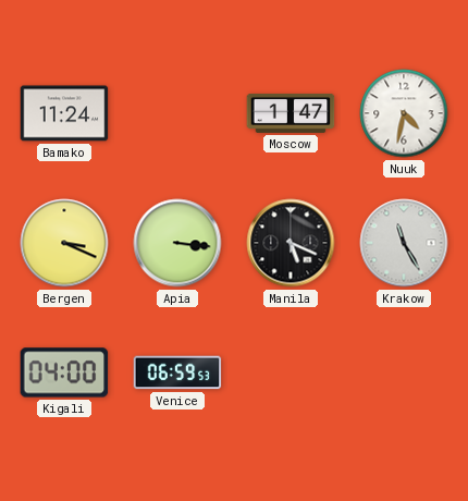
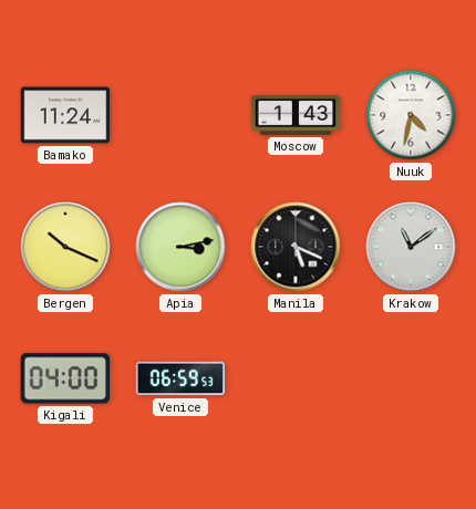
Moscow: 1:47 -> 1:43 (296, 115)
Bergen: 3:19 -> 10:19 (65, 247)
Apia: 3:16 -> 3:13 (180, 247)
Krakow: 11:25 -> 11:09 (411, 247)
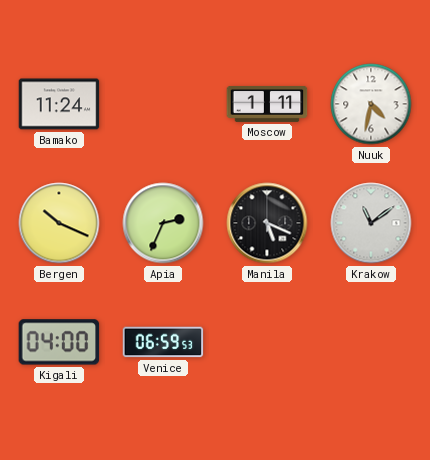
Moscow: 1:43 -> 1:11 (267, 104)
Apia: 3:13 -> 2:34 (163, 223)
